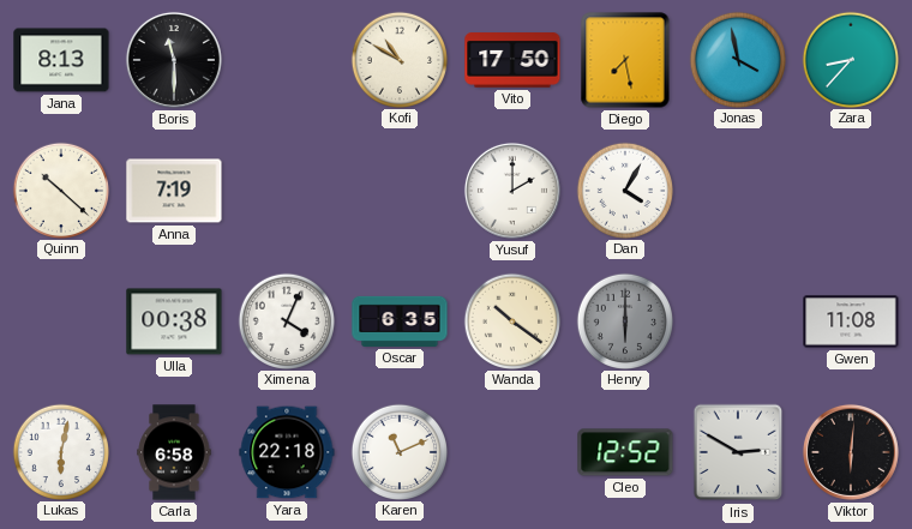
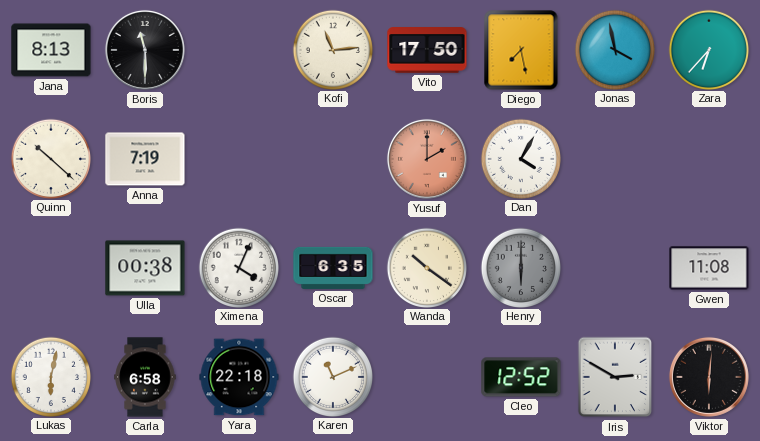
Kofi: 10:50 -> 11:14 (332, 49)
Zara: 8:37 -> 6:37 (708, 49)
Yusuf dial: white -> salmon (427, 159)
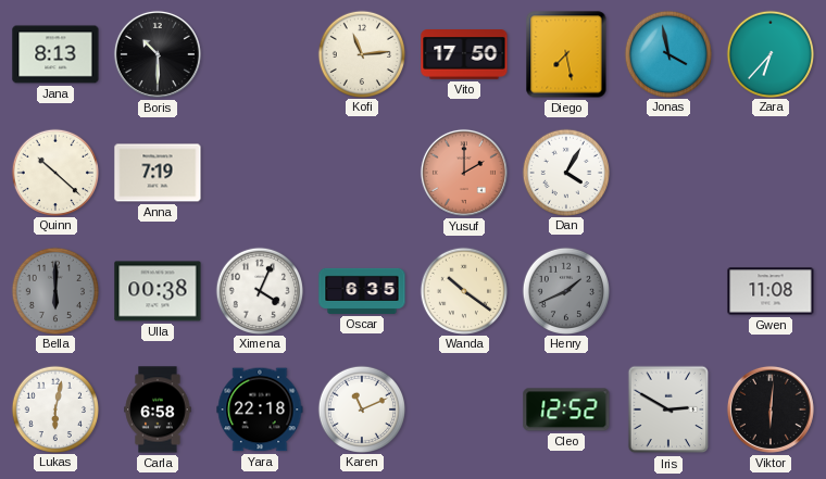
Boris: 11:30 -> 10:30 (158, 54)
Bella: none -> 6:00 (54, 290)
Henry: 6:00 -> 1:41 (565, 290)
